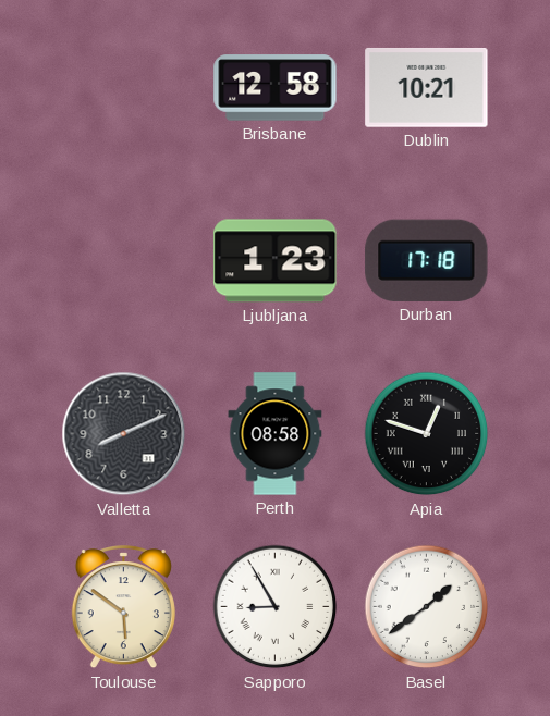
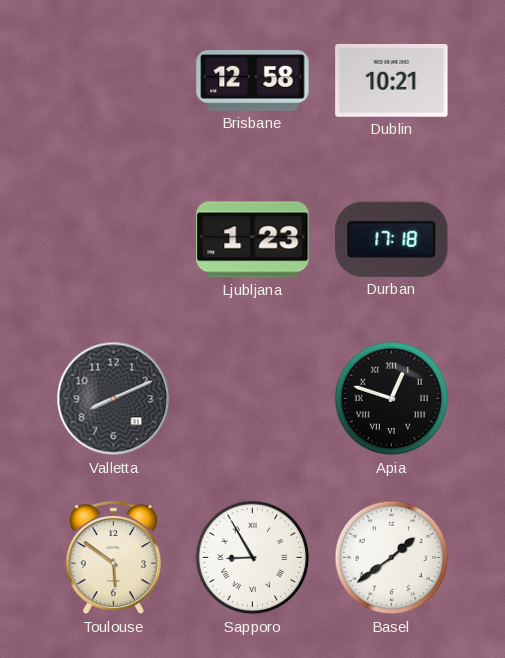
Perth: 08:58 -> none (276, 434)
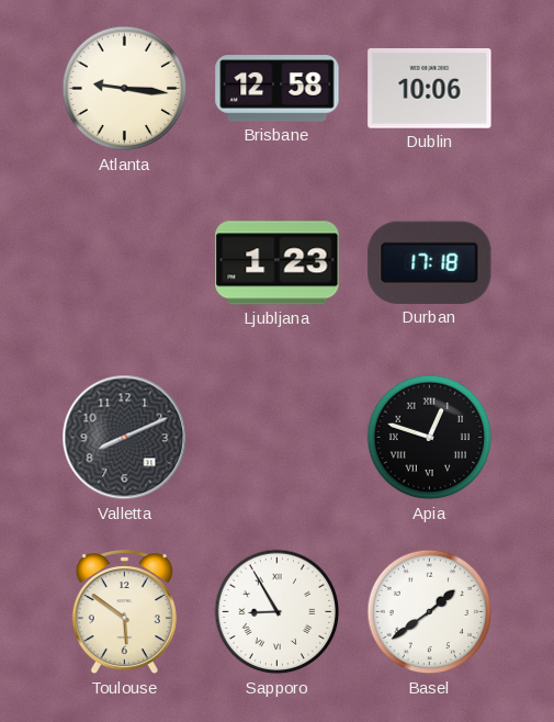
Atlanta: none -> 9:16 (125, 89)
Dublin: 10:21 -> 10:06 (430, 88)
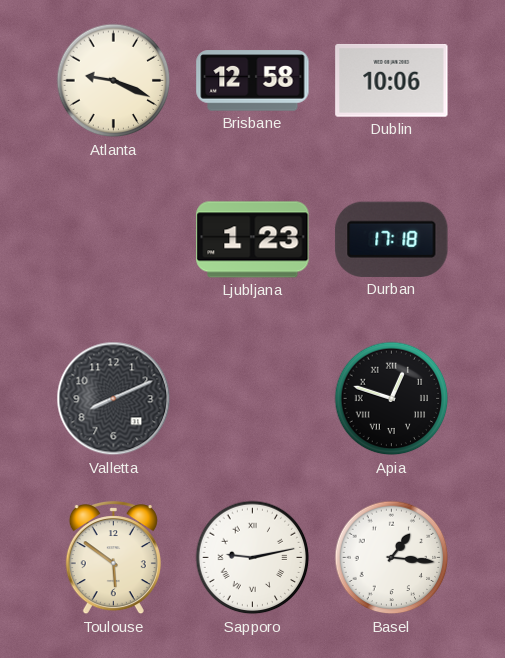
Atlanta: 9:16 -> 9:19 (114, 81)
Sapporo: 8:55 -> 9:13 (253, 558)
Basel: 1:39 -> 1:16 (392, 558)
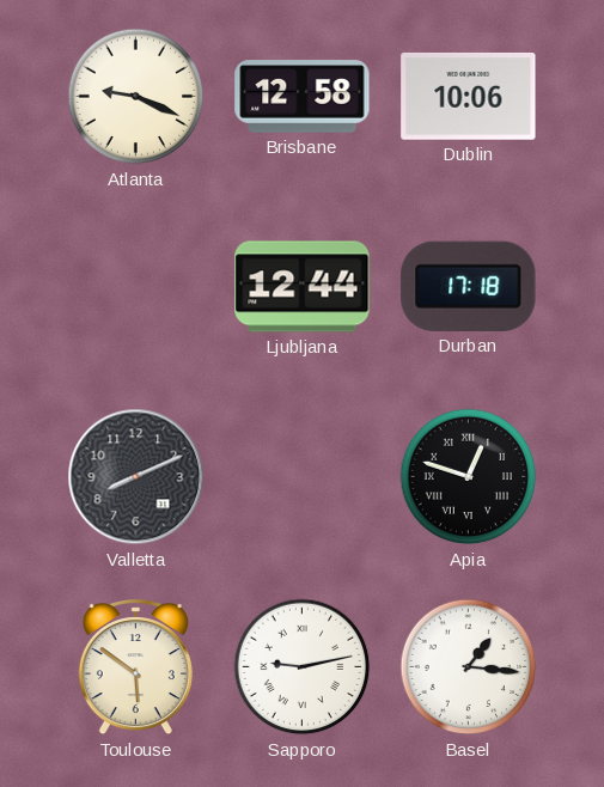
Ljubljana: 1:23 -> 12:44 (303, 287)
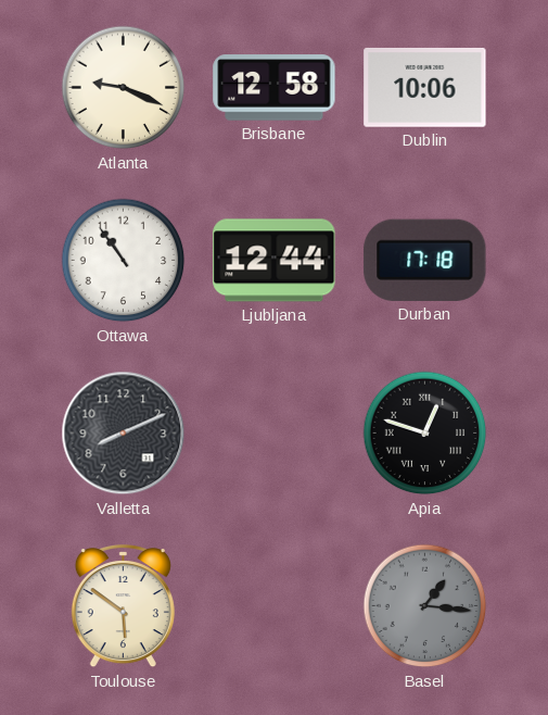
Ottawa: none -> 10:54 (124, 261)
Sapporo: 9:13 -> none (303, 667)
Basel dial: white -> grey (425, 606)
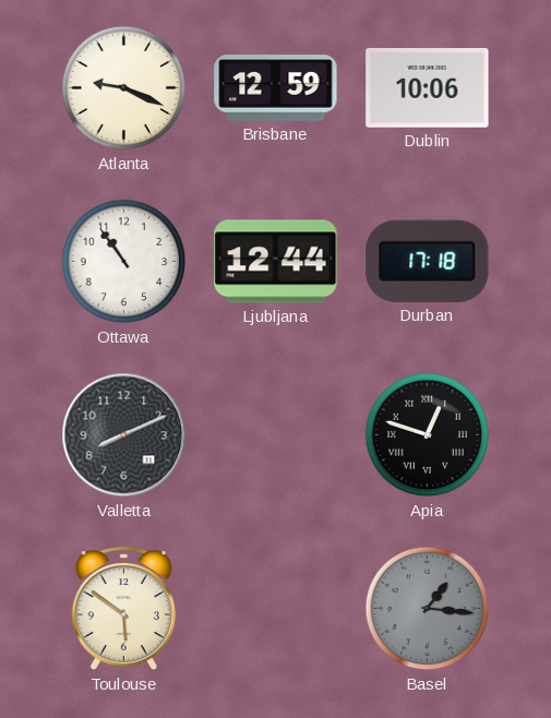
Brisbane: 12:58 -> 12:59 (276, 88)
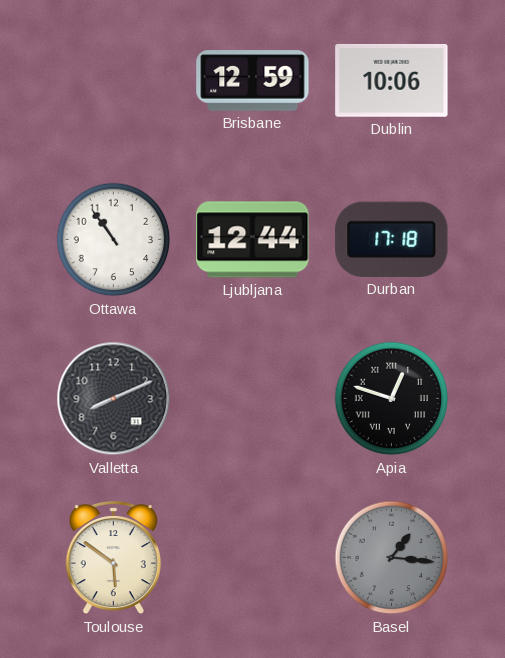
Atlanta: 9:19 -> none (124, 88)
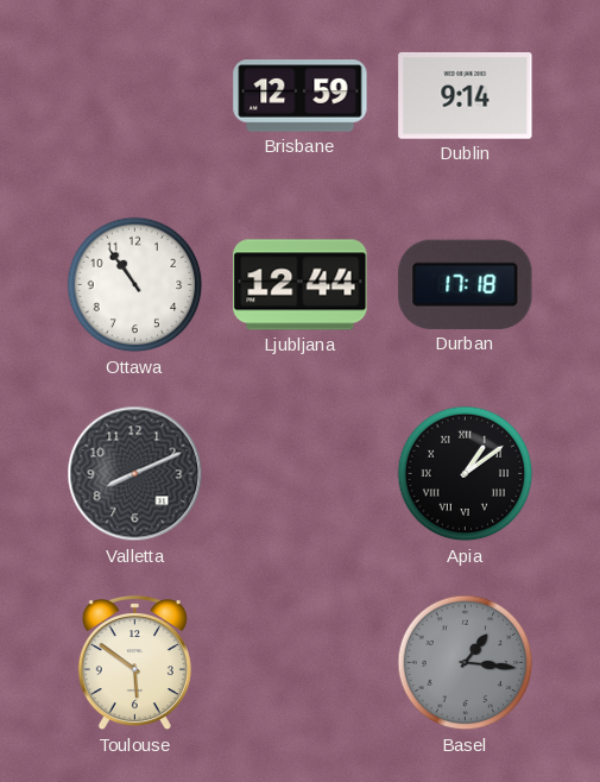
Dublin: 10:06 -> 9:14 (466, 95)
Apia: 12:48 -> 1:09 (466, 474)
